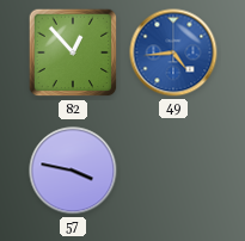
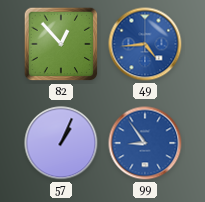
57: 3:47 -> 1:04 (61, 143)
99: none -> 8:54 (145, 143)
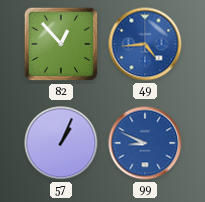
99: 8:54 -> 8:49 (145, 143)
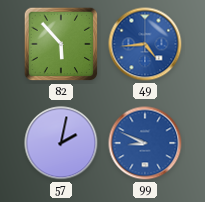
82: 12:53 -> 5:53 (61, 44)
57: 1:04 -> 2:02 (61, 143)
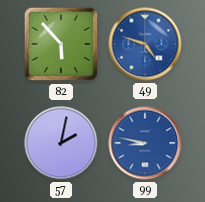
49: 4:44 -> 4:48 (145, 44)
99: 8:49 -> 8:47 (145, 143)
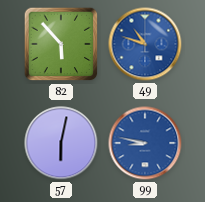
49: 4:48 -> 10:48 (145, 44)
57: 2:02 -> 6:02 (61, 143)
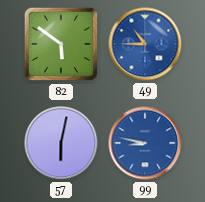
82: 5:53 -> 5:51 (61, 44)
49: 10:48 -> 10:45 (145, 44)
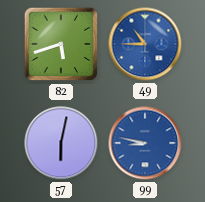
82: 5:51 -> 5:42 (61, 44)
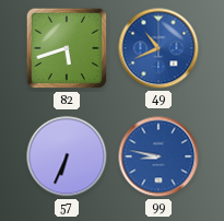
49: 10:45 -> 10:41 (158, 48)
57: 6:02 -> 6:34 (67, 156)
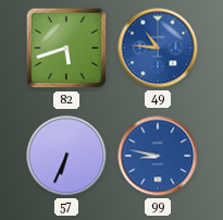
49: 10:41 -> 10:46 (158, 48)
